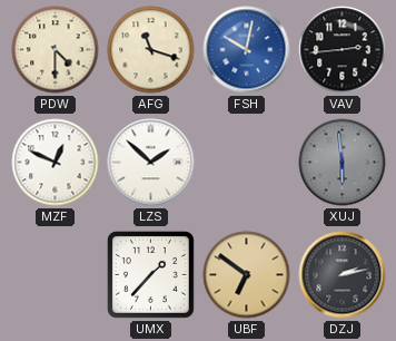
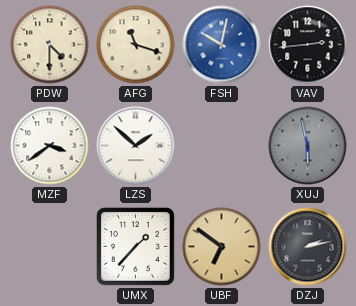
MZF: 12:49 -> 3:39 (50, 146)
XUJ: 5:59 -> 5:58 (308, 146)
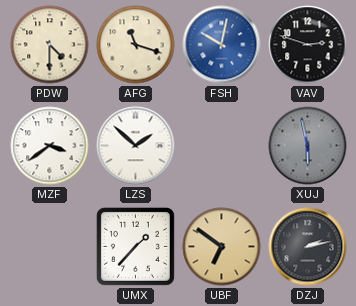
VAV: 2:44 -> 2:48 (308, 45)
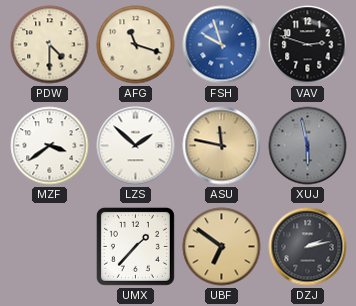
FSH: 10:02 -> 9:57 (222, 45)
ASU: none -> 11:47 (222, 146)
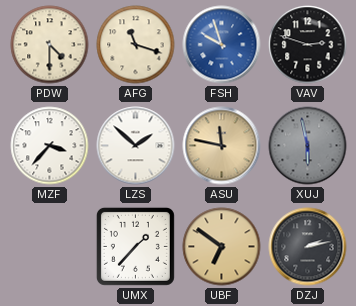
MZF: 3:39 -> 3:37 (50, 146)
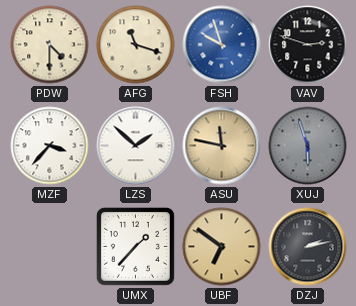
XUJ: 5:58 -> 5:57 (308, 146)
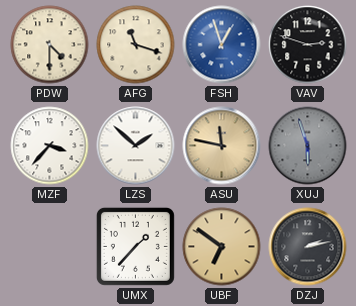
FSH: 9:57 -> 12:57 (222, 45)
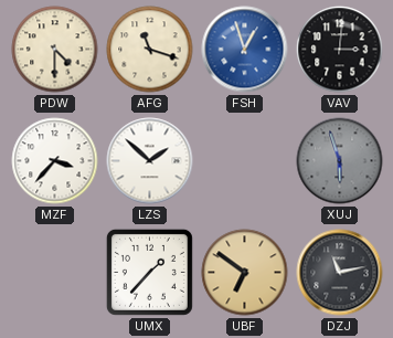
VAV: 2:48 -> 3:01 (340, 50)
ASU: 11:47 -> none (222, 146)
DZJ: 2:13 -> 11:13 (340, 273)
